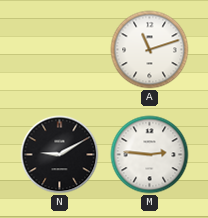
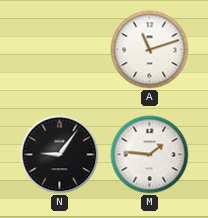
N: 9:10 -> 9:06 (60, 155)
M: 2:46 -> 1:46 (150, 155)
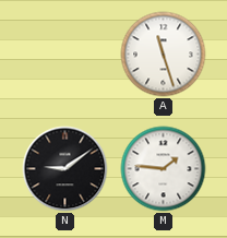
A: 11:12 -> 11:27 (164, 55)
N: 9:06 -> 9:09 (65, 169)
